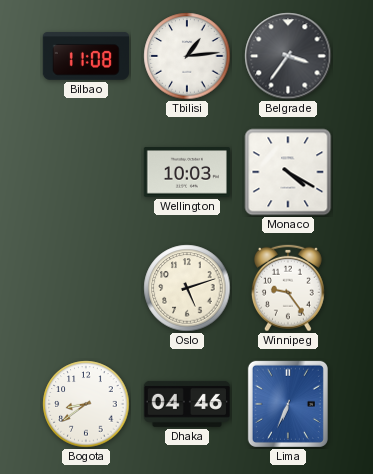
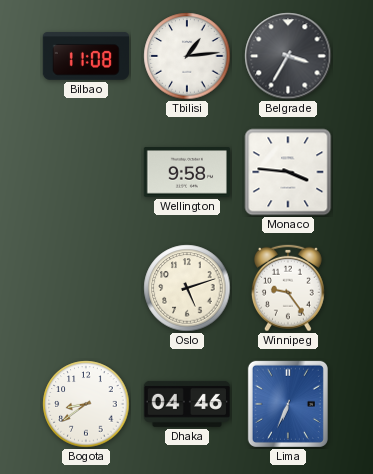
Belgrade: 3:36 -> 3:35 (288, 56)
Wellington: 10:03 -> 9:58 (187, 172)
Monaco: 4:20 -> 3:46 (288, 172)
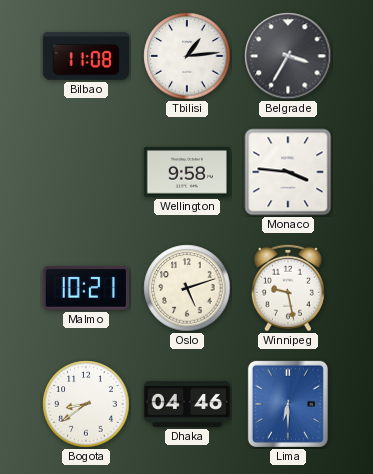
Malmo: none -> 10:21 (86, 288)
Winnipeg: 9:24 -> 9:28 (288, 288)
Lima: 6:34 -> 6:30 (288, 404)
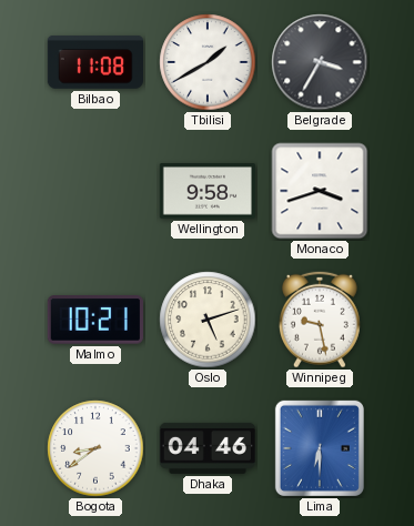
Tbilisi: 1:14 -> 1:40 (208, 62)
Monaco: 3:46 -> 3:42 (320, 191)
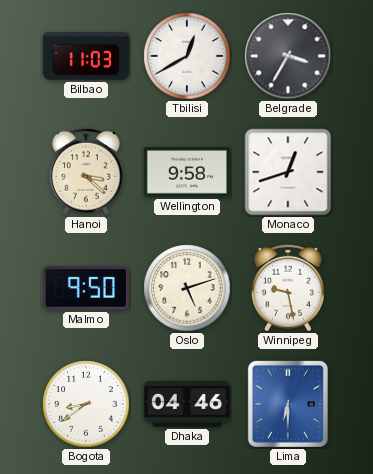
Bilbao: 11:08 -> 11:03 (85, 56)
Tbilisi: 1:40 -> 12:40 (187, 56)
Hanoi: none -> 3:22 (86, 172)
Monaco: 3:42 -> 12:42 (288, 172)
Malmo: 10:21 -> 9:50 (86, 288)
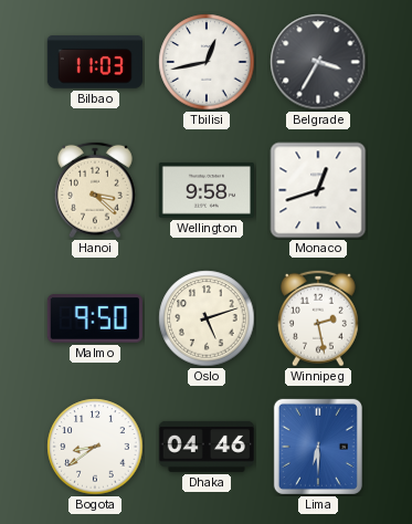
Tbilisi: 12:40 -> 12:43 (207, 62)
Winnipeg: 9:28 -> 2:28 (318, 318)
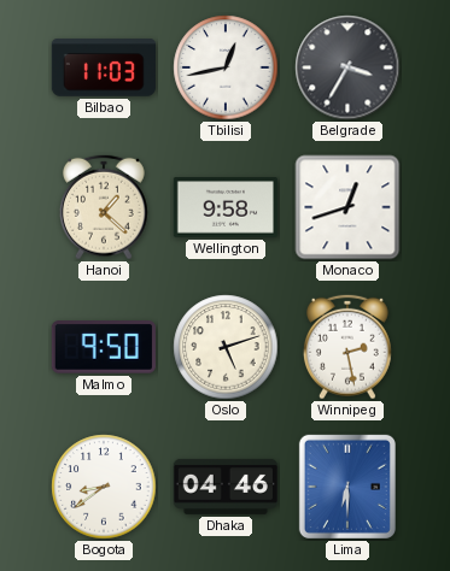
Hanoi: 3:22 -> 1:22 (104, 207)
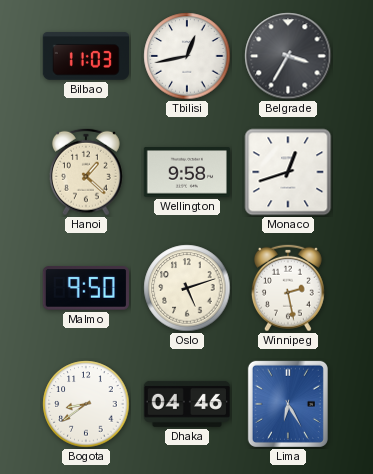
Lima: 6:30 -> 6:25 (288, 404)
